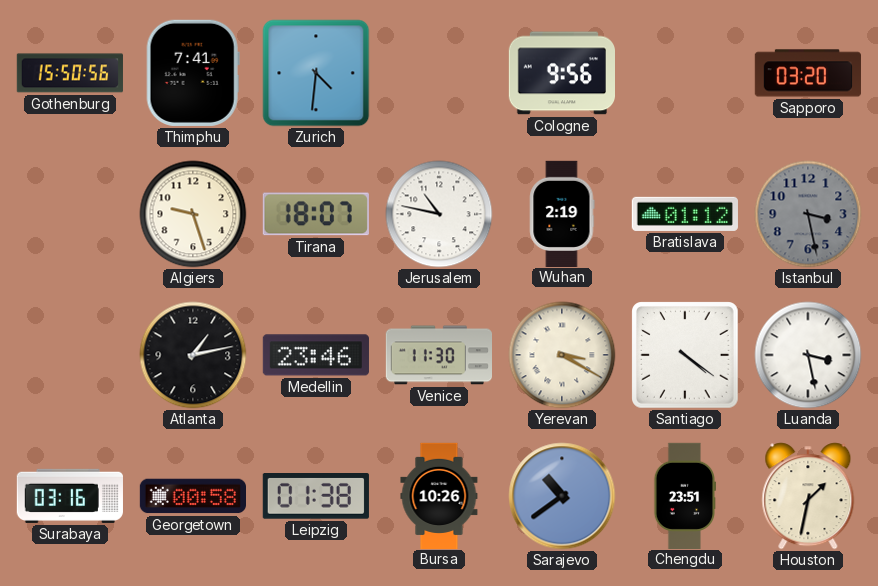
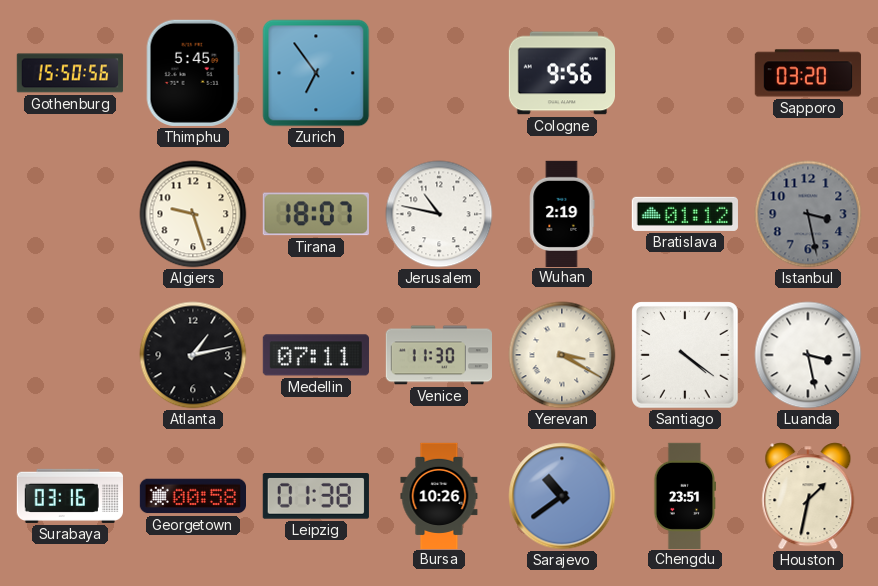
Thimphu: 7:41 -> 5:45 (193, 73)
Zurich: 4:31 -> 6:54 (316, 73)
Medellin: 23:46 -> 07:11 (316, 355)
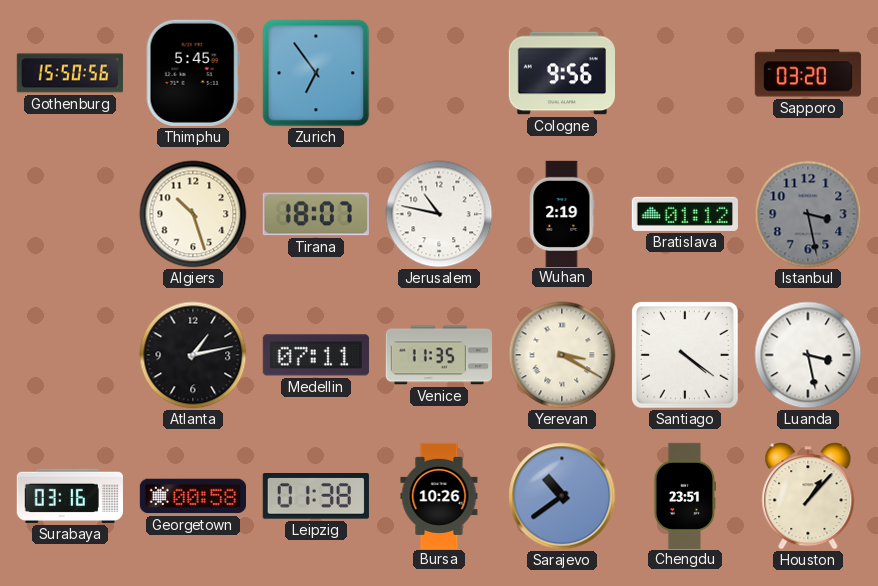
Algiers: 9:27 -> 10:27 (193, 214)
Venice: 11:30 -> 11:35 (438, 355)
Houston: 1:32 -> 1:07 (808, 496)
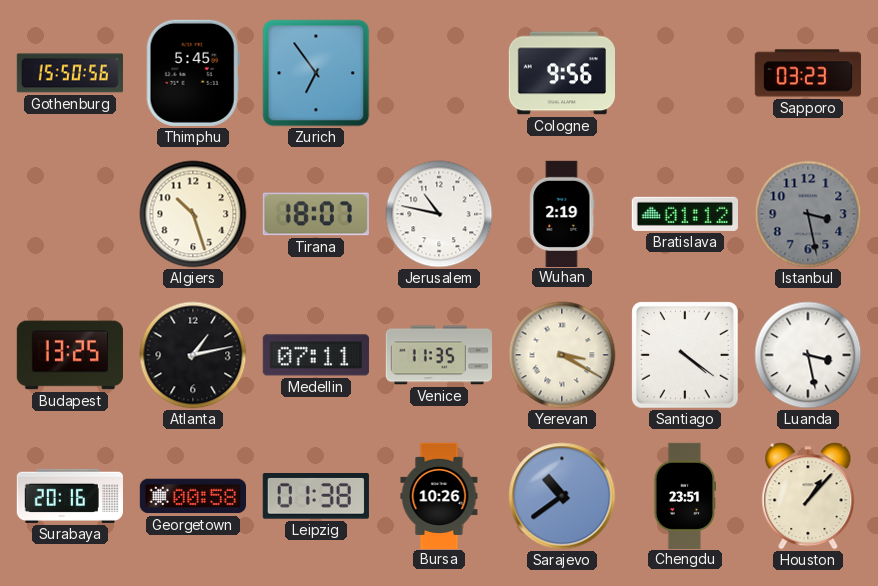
Sapporo: 03:20 -> 03:23 (808, 73)
Budapest: none -> 13:25 (70, 355)
Surabaya: 03:16 -> 20:16 (70, 496)
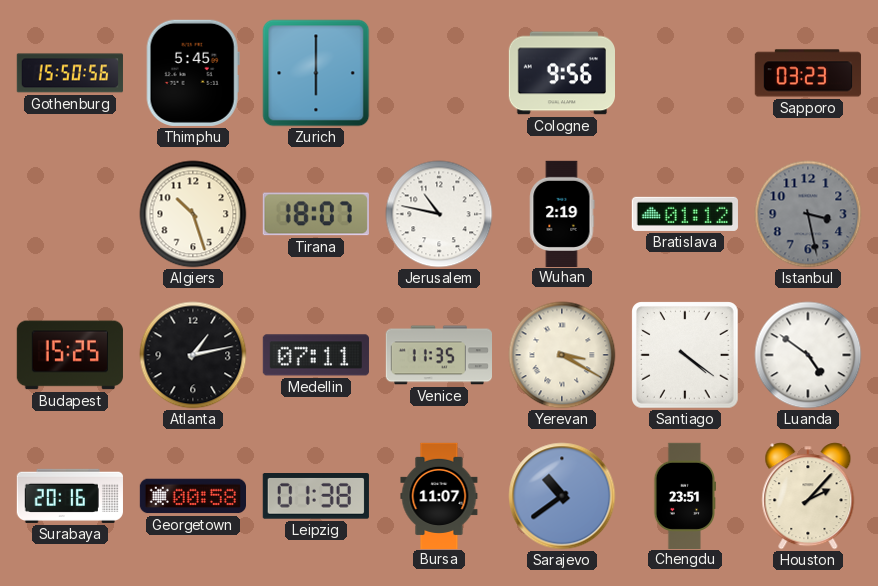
Zurich: 6:54 -> 6:00 (316, 73)
Budapest: 13:25 -> 15:25 (70, 355)
Luanda: 3:28 -> 4:51 (808, 355)
Bursa: 10:26 -> 11:07 (439, 495)
Houston: 1:07 -> 2:07 (808, 496)
